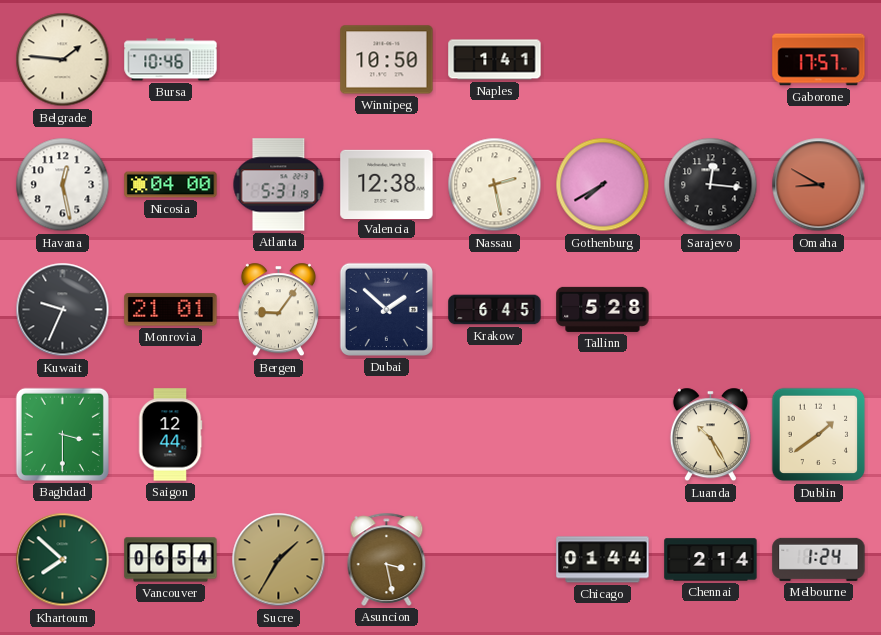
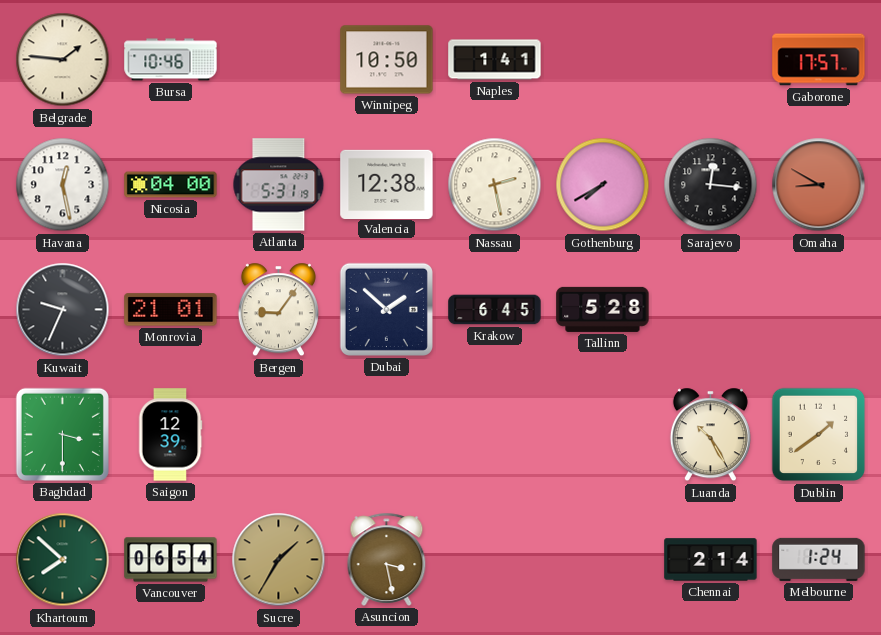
Saigon: 12:44 -> 12:39 (170, 435)
Chicago: 01:44 -> none (603, 560)
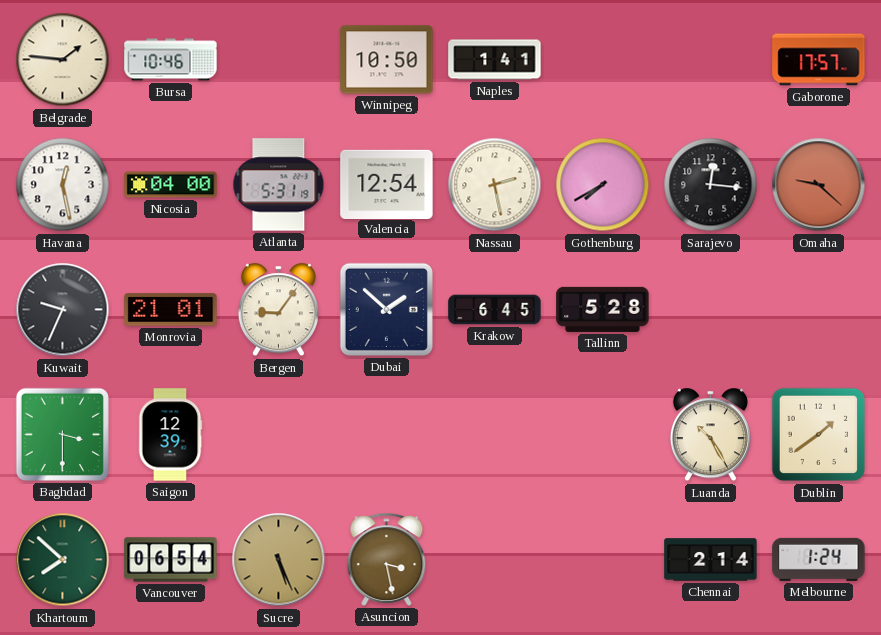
Valencia: 12:38 -> 12:54 (387, 184)
Omaha: 8:50 -> 9:22 (819, 185)
Sucre: 1:35 -> 5:26 (279, 560)
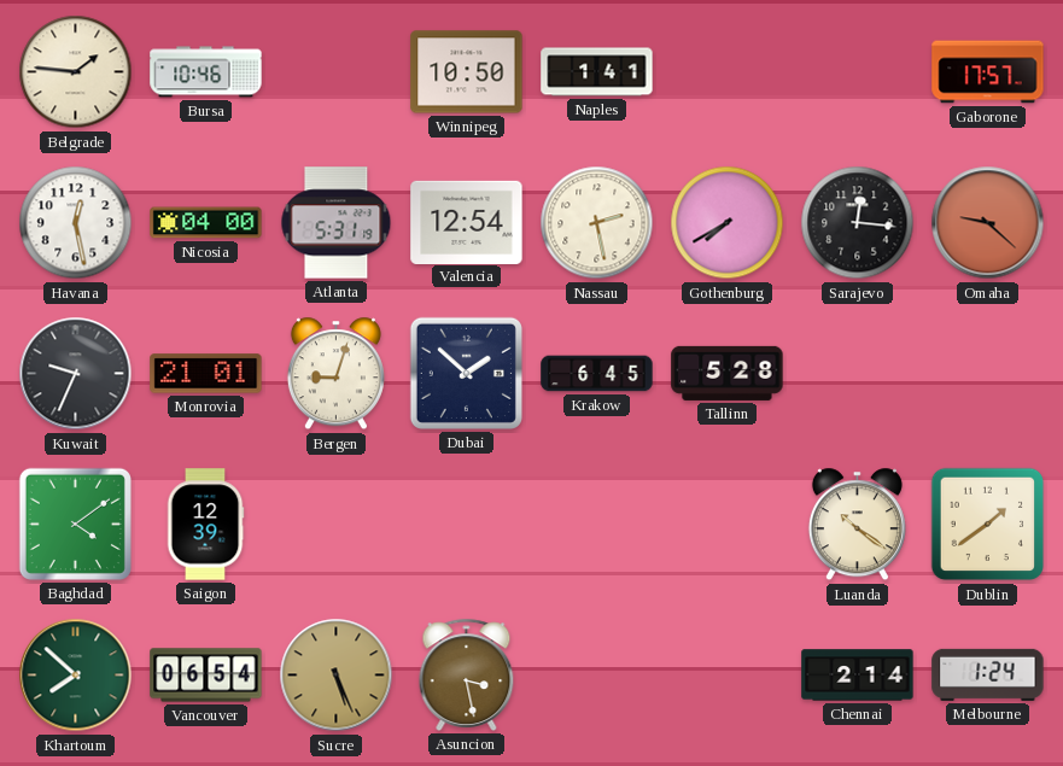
Bergen: 9:06 -> 9:03 (335, 374)
Baghdad: 3:30 -> 4:09 (75, 524)
Luanda: 10:25 -> 10:21 (857, 525)
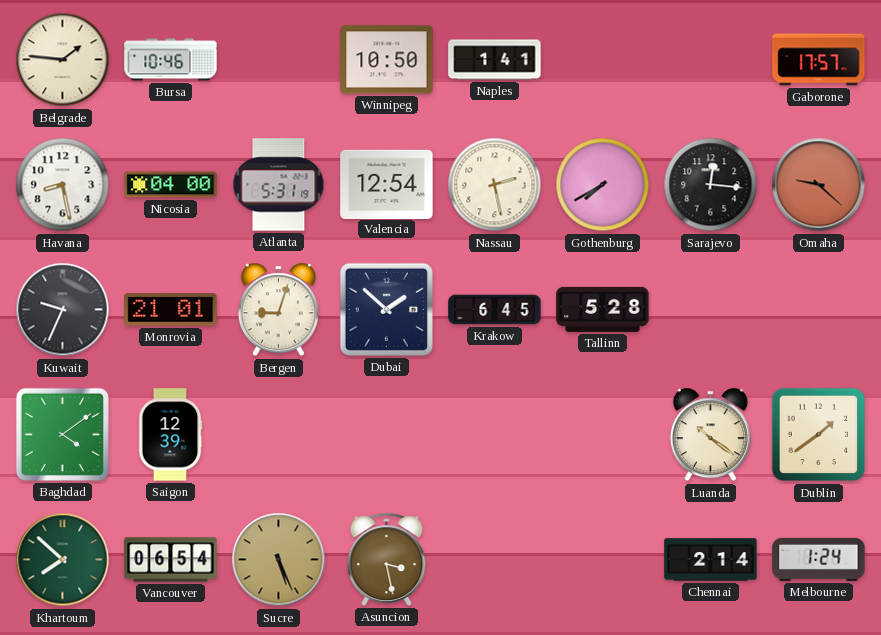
Havana: 12:28 -> 8:28 (63, 185)
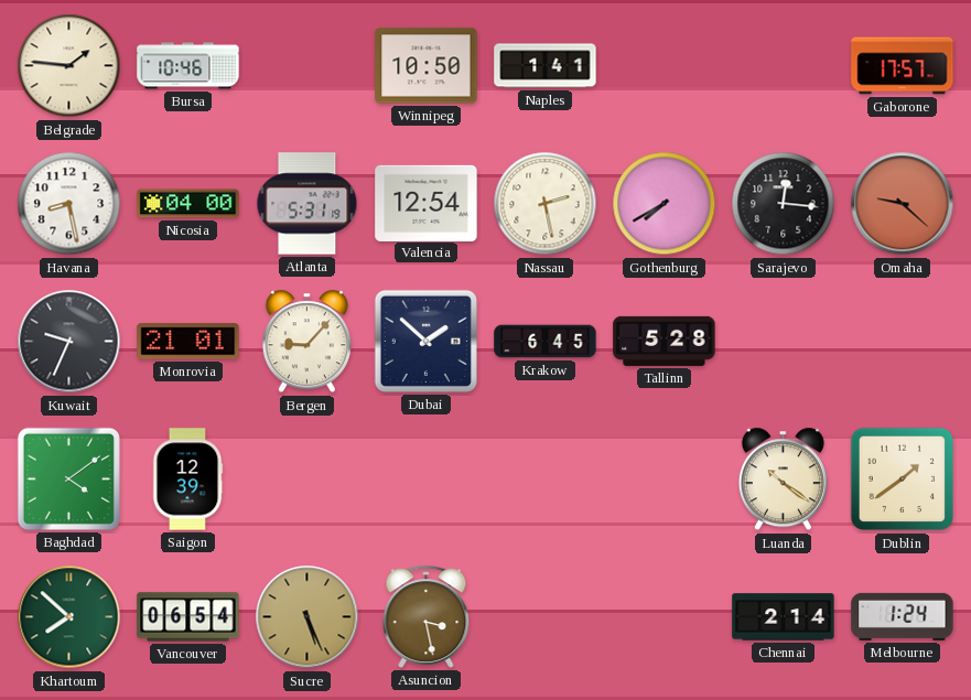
Bergen: 9:03 -> 9:07 (306, 342)
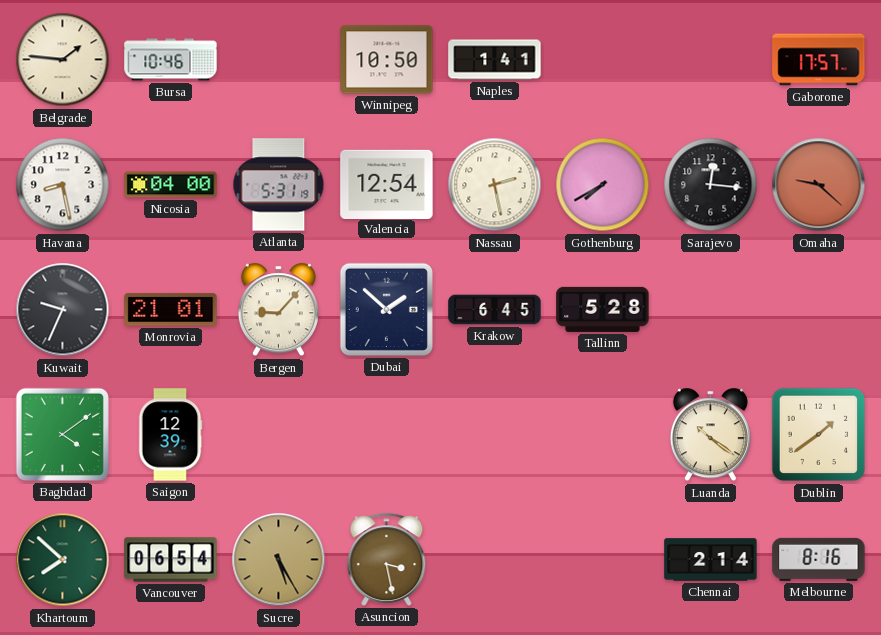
Sucre: 5:26 -> 5:25 (279, 560)
Melbourne: 1:24 -> 8:16 (819, 559)
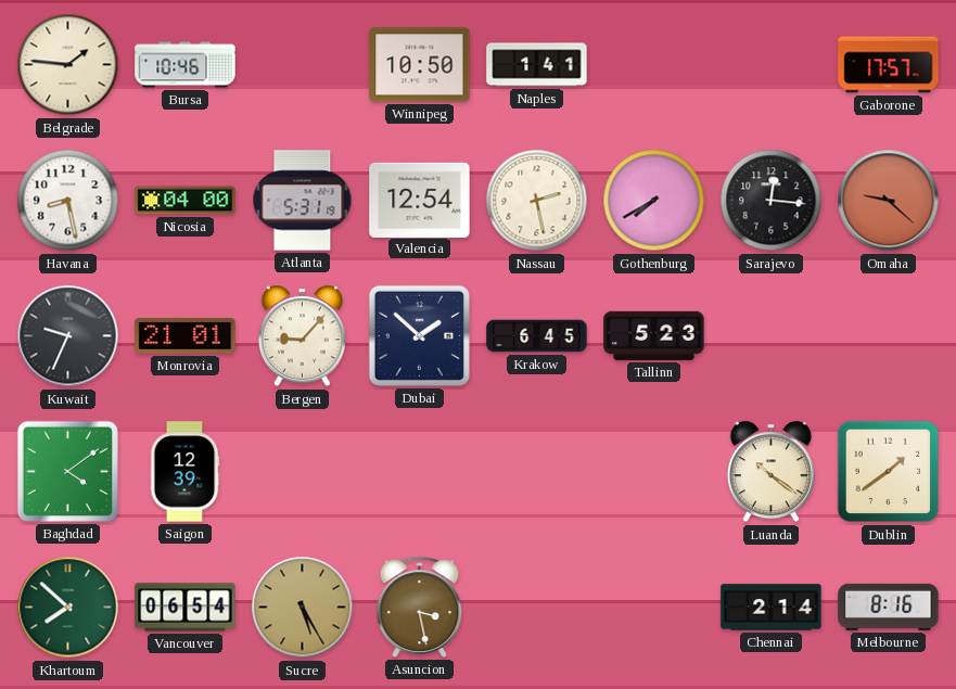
Tallinn: 5:28 -> 5:23 (654, 335)
